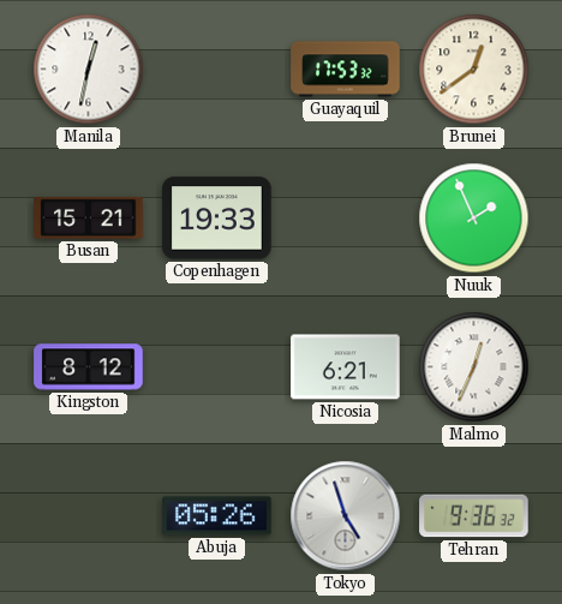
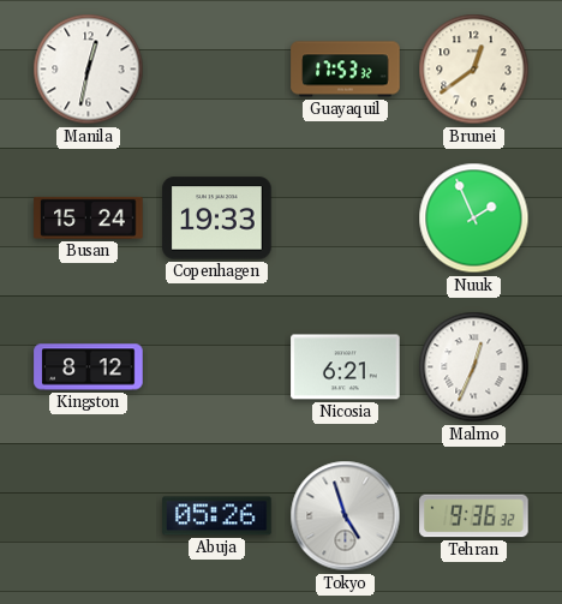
Busan: 15:21 -> 15:24 (89, 217)
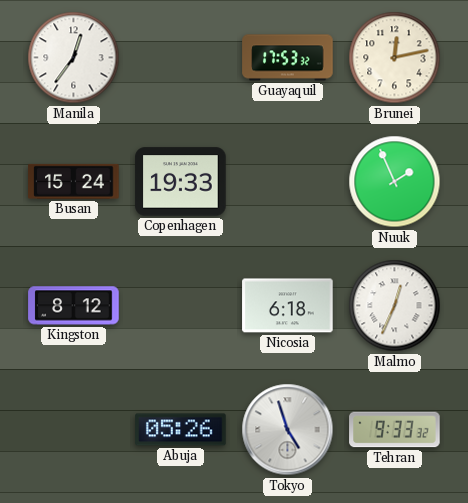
Manila: 12:32 -> 12:36 (74, 58)
Brunei: 12:39 -> 12:13 (395, 58)
Nicosia: 6:21 -> 6:18 (288, 306)
Tehran: 9:36 -> 9:33 (395, 430)
